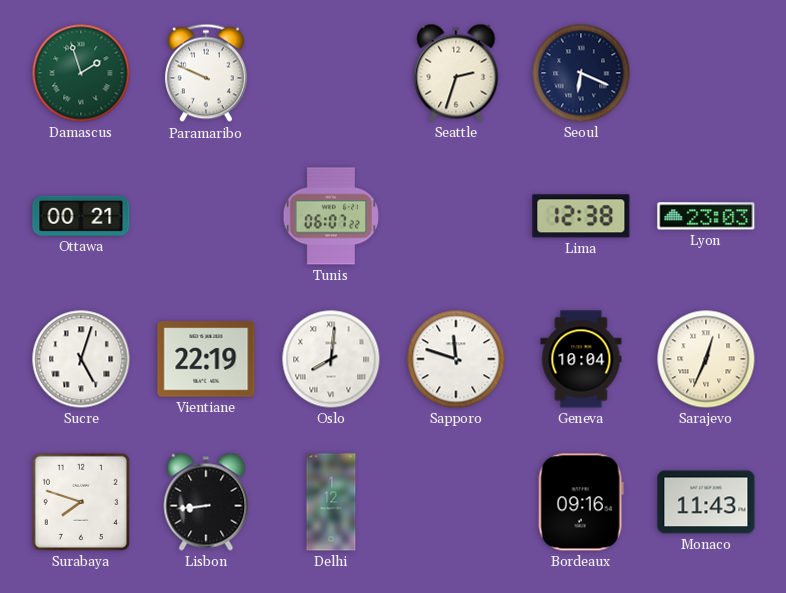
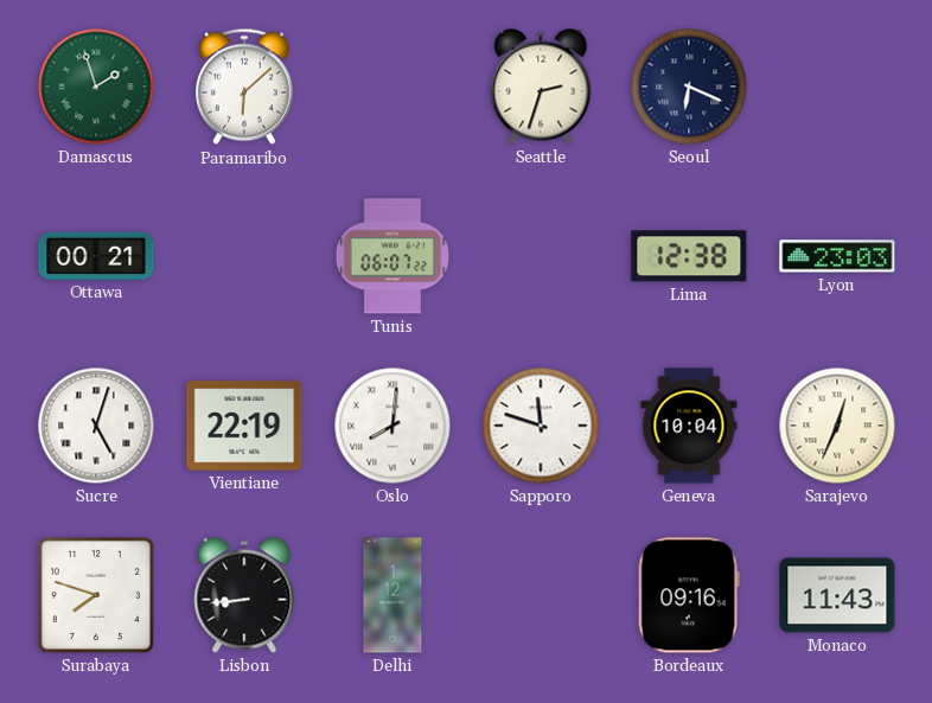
Paramaribo: 9:49 -> 6:08 (245, 87)
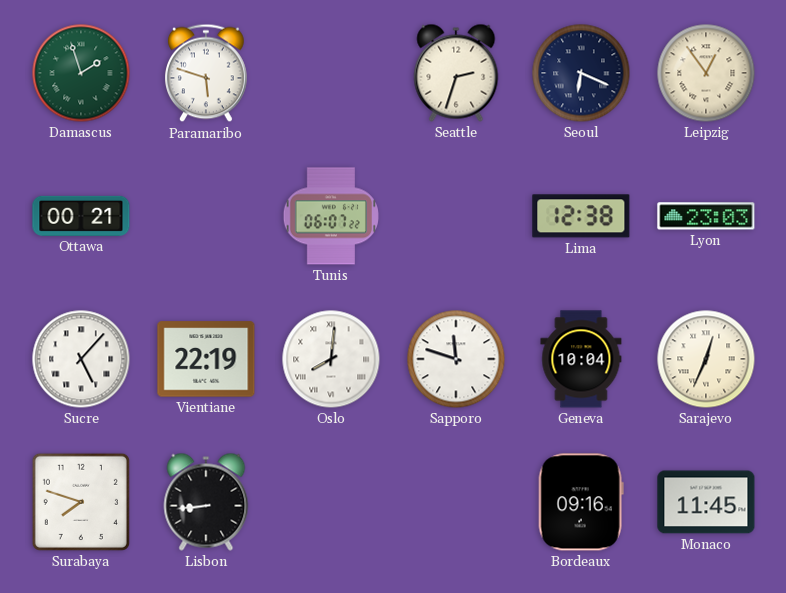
Paramaribo: 6:08 -> 5:48 (207, 73)
Leipzig: none -> 12:54 (706, 73)
Sucre: 5:03 -> 5:07 (81, 359)
Delhi: 1:12 -> none (392, 595)
Monaco: 11:43 -> 11:45 (706, 502)
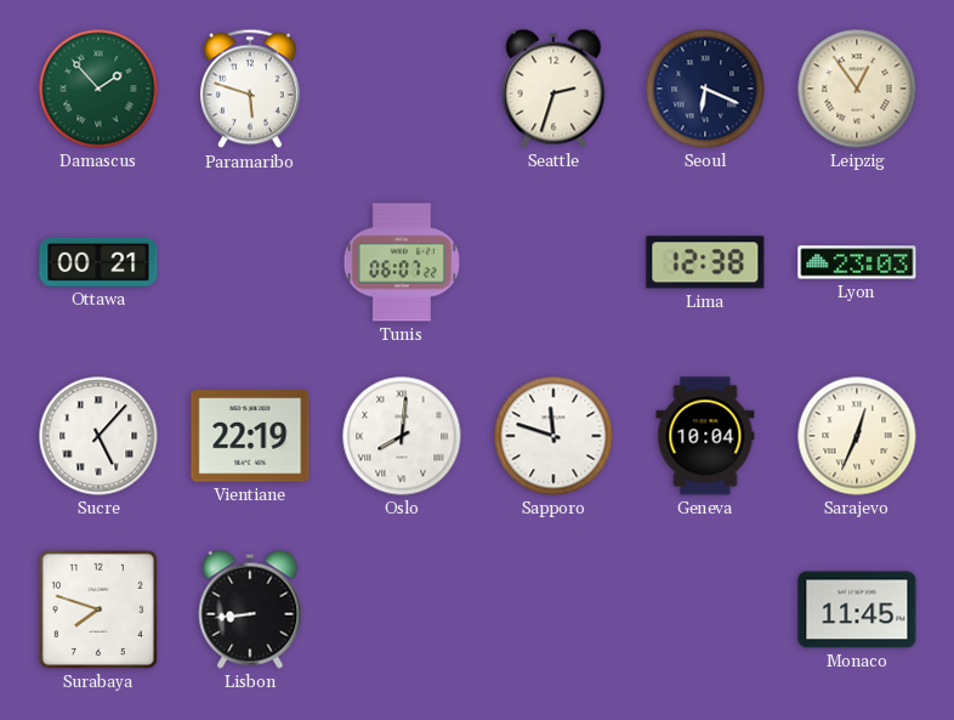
Damascus: 1:57 -> 1:53 (98, 89)
Bordeaux: 09:16 -> none (581, 502)
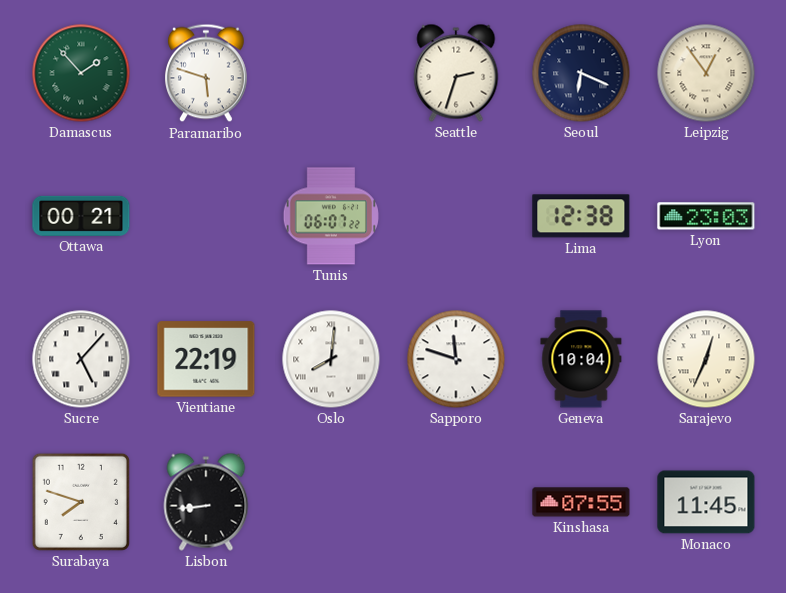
Kinshasa: none -> 07:55 (581, 502)
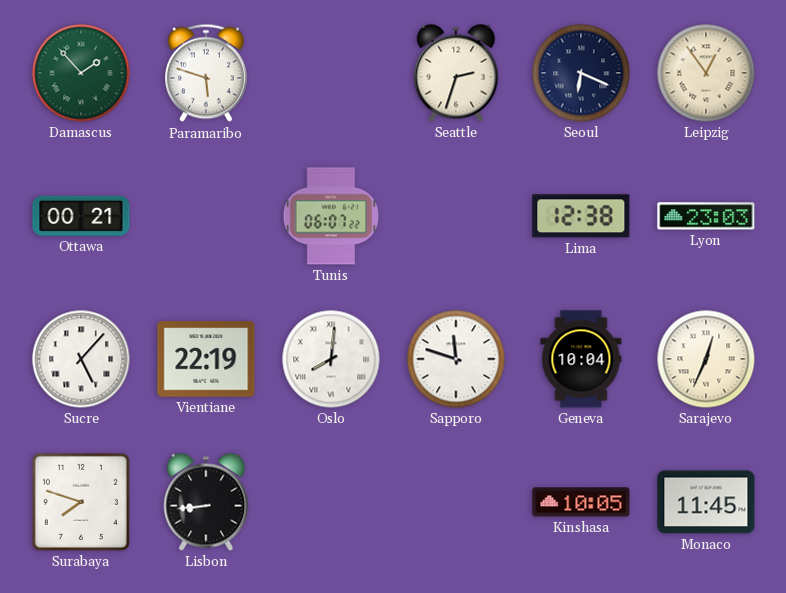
Kinshasa: 07:55 -> 10:05 (581, 502)
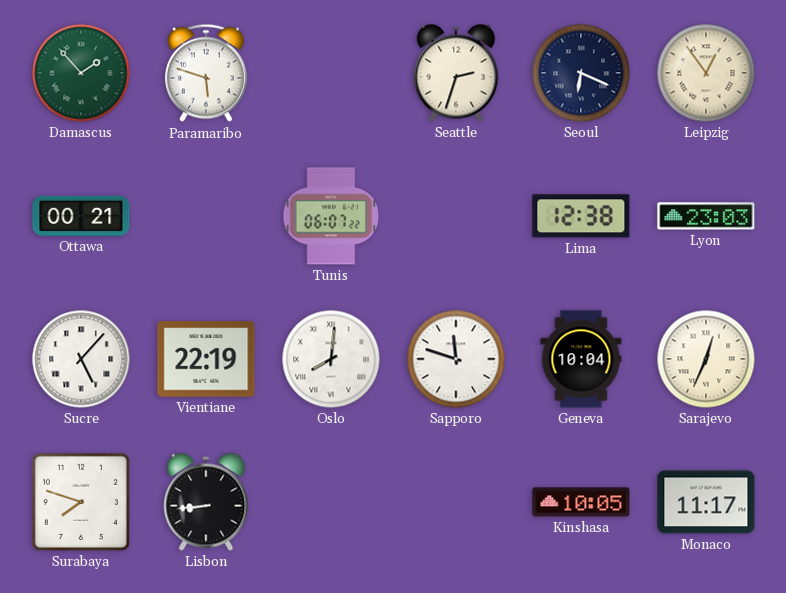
Monaco: 11:45 -> 11:17 (706, 502)
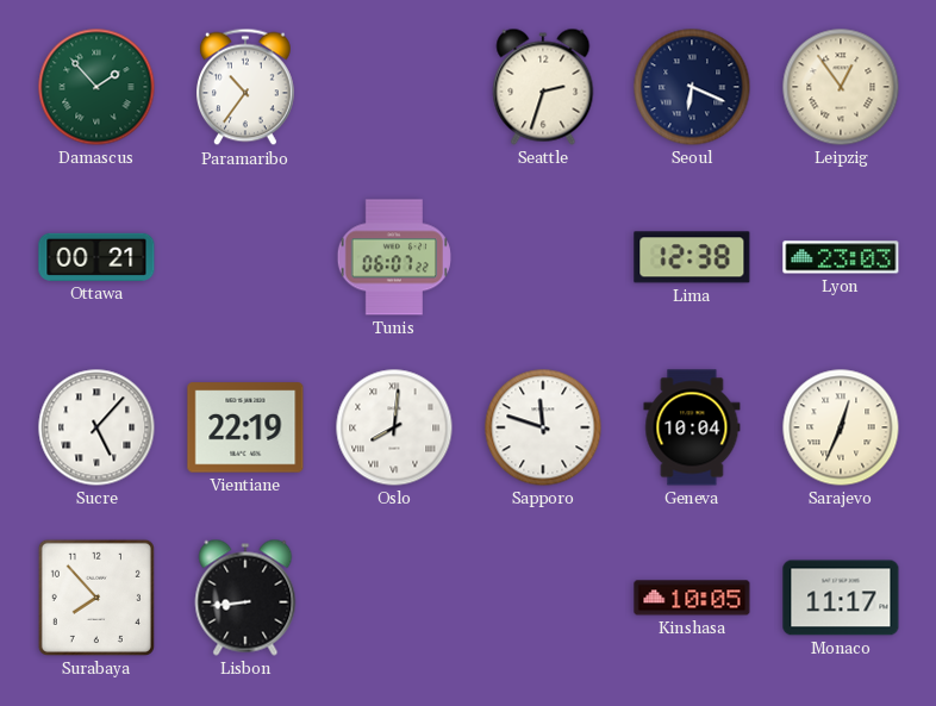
Paramaribo: 5:48 -> 10:36 (247, 87)
Surabaya: 7:48 -> 7:53 (96, 598)
